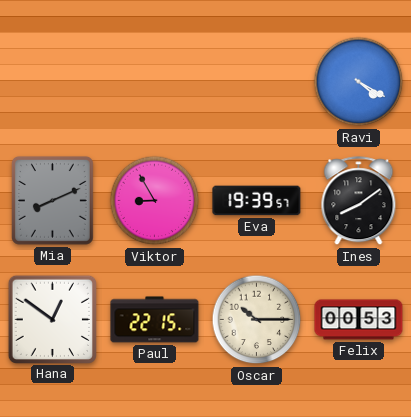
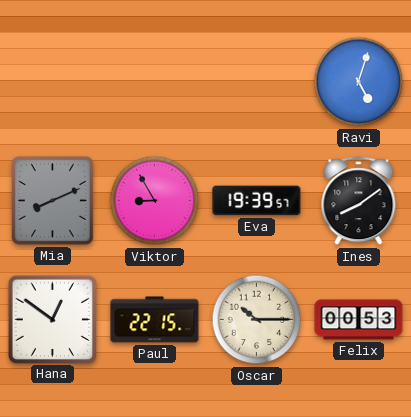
Ravi: 4:20 -> 5:03 (359, 82)
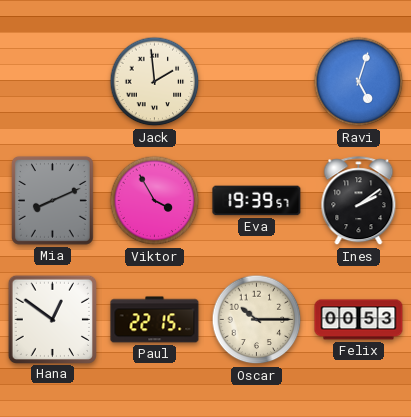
Jack: none -> 1:59 (155, 82)
Viktor: 8:55 -> 3:55 (155, 201)
Ines: 8:09 -> 2:09 (359, 201)
